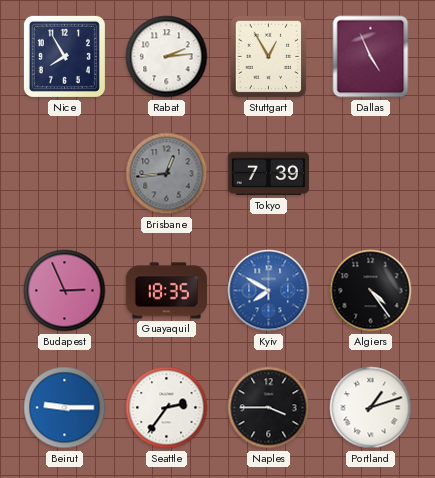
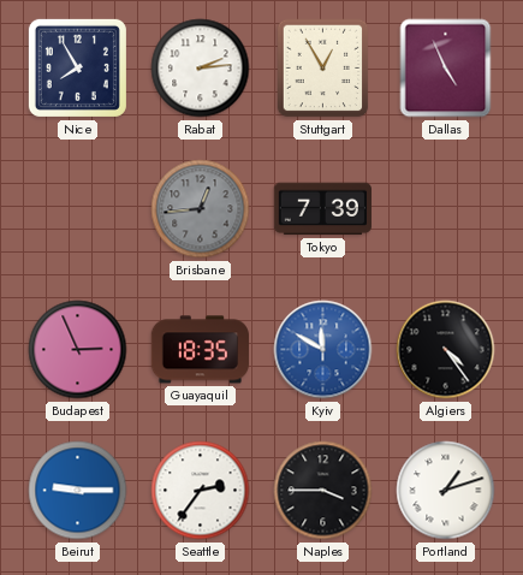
Kyiv: 7:50 -> 11:50 (323, 350)
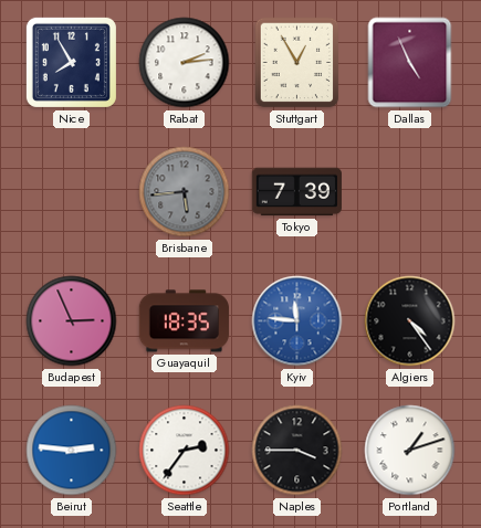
Brisbane: 12:44 -> 5:44 (185, 192)
Kyiv: 11:50 -> 11:46 (297, 321)
Beirut: 9:15 -> 2:46 (72, 451)
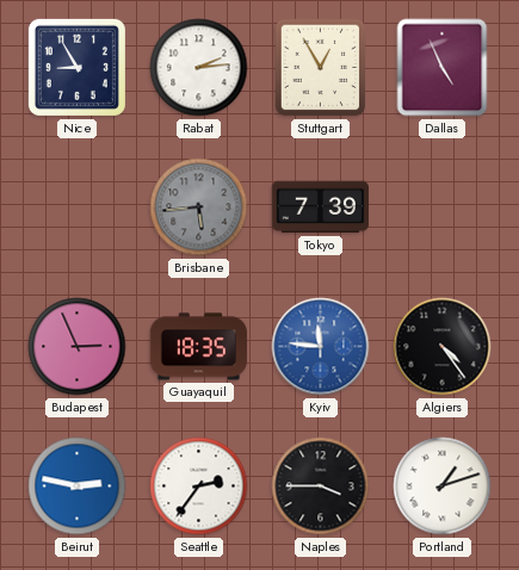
Nice: 7:55 -> 8:55 (76, 67)
Beirut: 2:46 -> 2:47 (78, 487)
